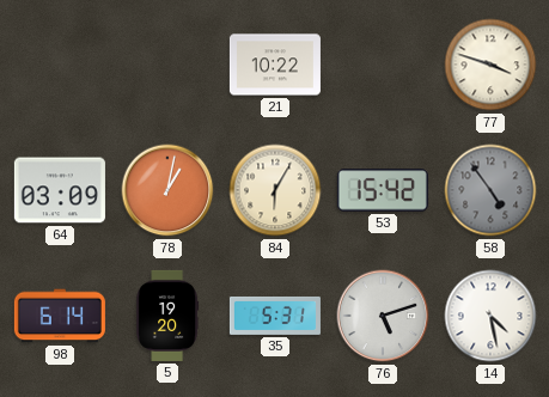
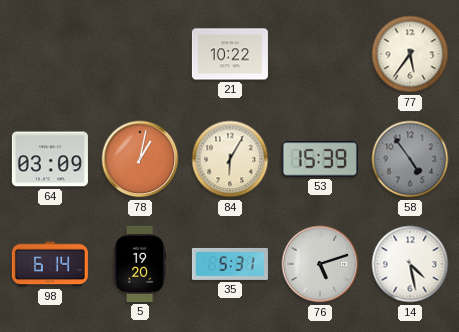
77: 3:48 -> 5:36 (410, 54)
53: 15:42 -> 15:39 (320, 159)
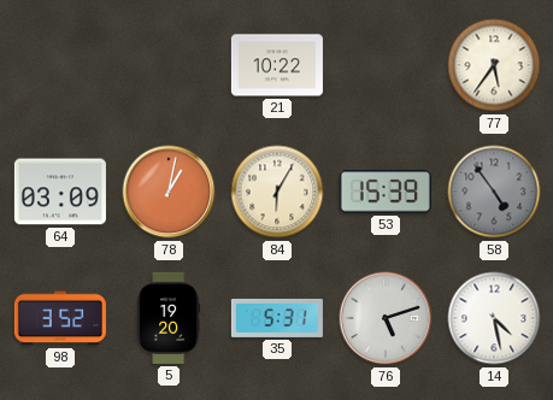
98: 6:14 -> 3:52 (60, 318)
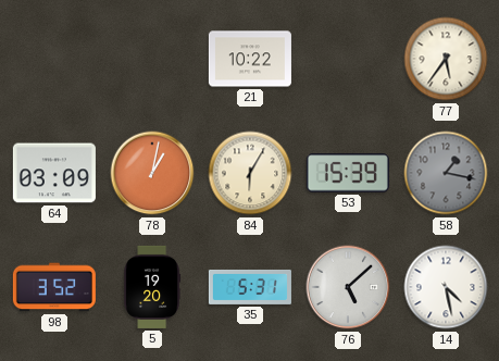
58: 4:54 -> 1:17 (446, 173)
76: 5:12 -> 5:08 (348, 287)
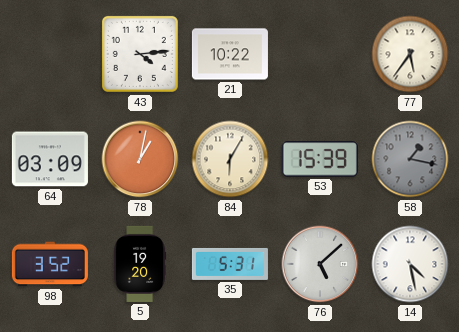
43: none -> 4:14 (140, 54)
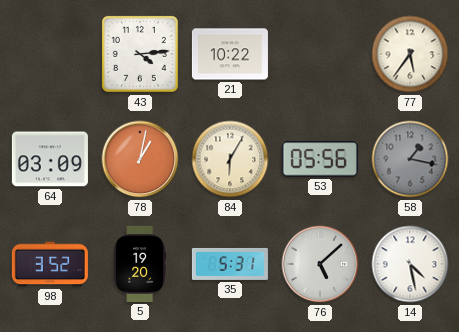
53: 15:39 -> 05:56 (320, 159)
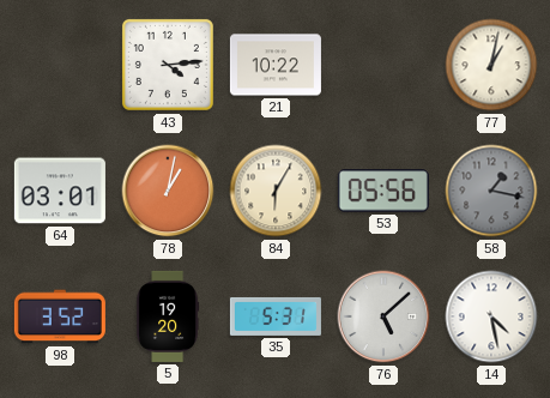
77: 5:36 -> 1:02 (491, 65)
64: 03:09 -> 03:01 (60, 191)
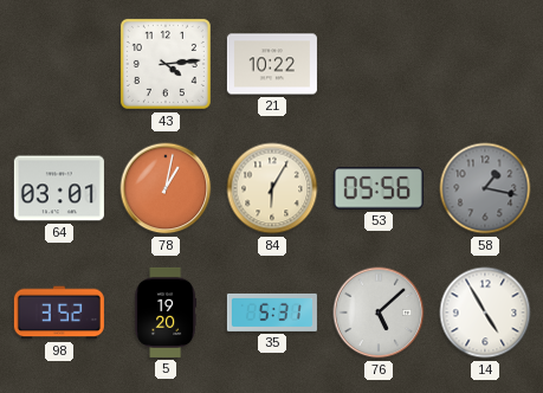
77: 1:02 -> none (491, 65)
14: 4:28 -> 4:55 (485, 313)
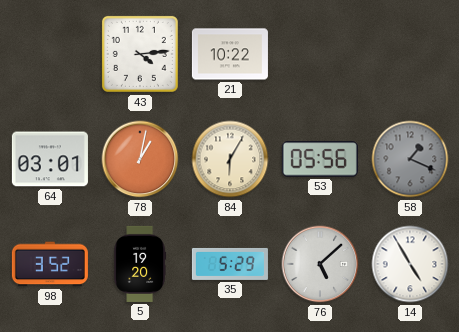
58: 1:17 -> 1:19 (410, 159)
35: 5:31 -> 5:29 (230, 264)
